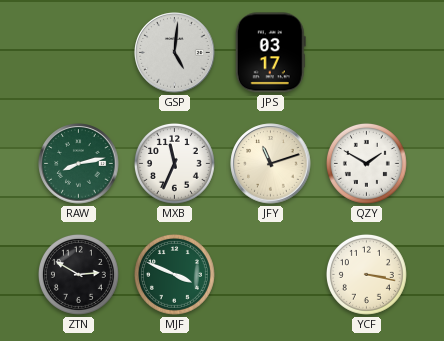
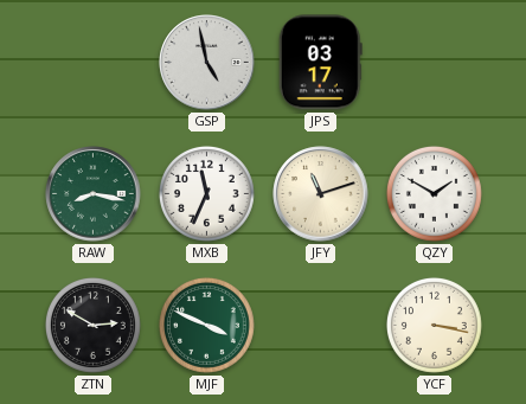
GSP: 5:01 -> 4:58 (207, 63)
RAW: 8:13 -> 8:17 (94, 194)
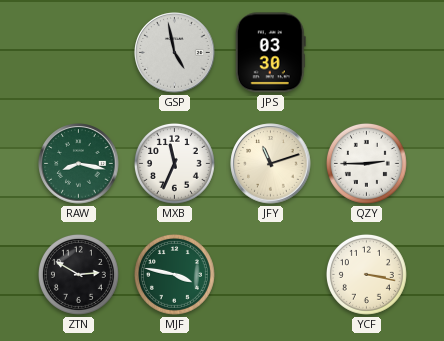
JPS: 03:17 -> 03:30 (270, 53)
QZY: 1:50 -> 2:45 (366, 163)
MJF: 3:49 -> 3:47 (174, 274)
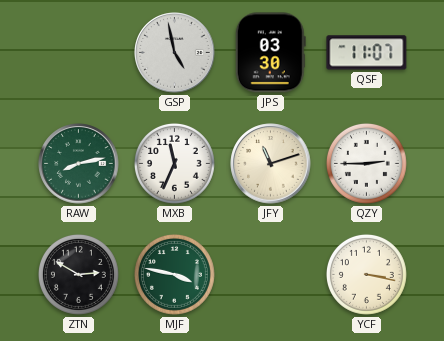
QSF: none -> 11:07 (367, 53)
RAW: 8:17 -> 8:13 (79, 164)
